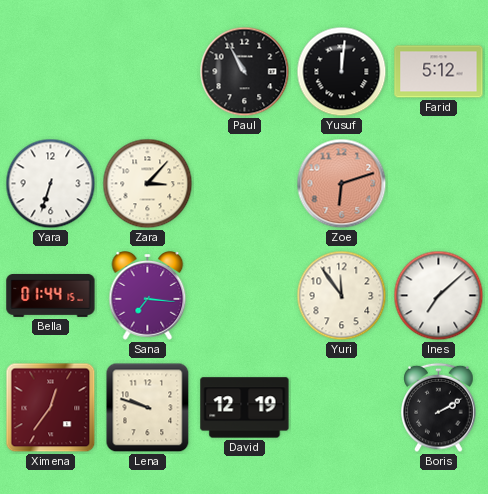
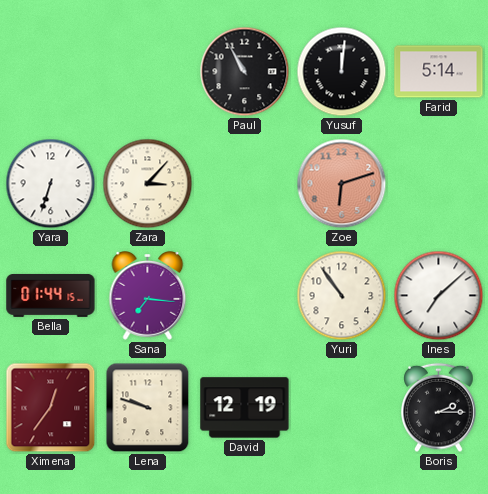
Farid: 5:12 -> 5:14 (439, 72)
Yuri: 11:54 -> 10:54 (342, 296)
Boris: 2:10 -> 2:15 (439, 408)
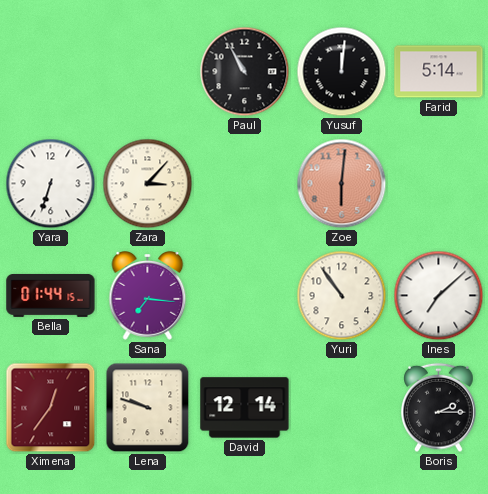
Zoe: 6:12 -> 6:01 (342, 184)
David: 12:19 -> 12:14 (245, 408)
